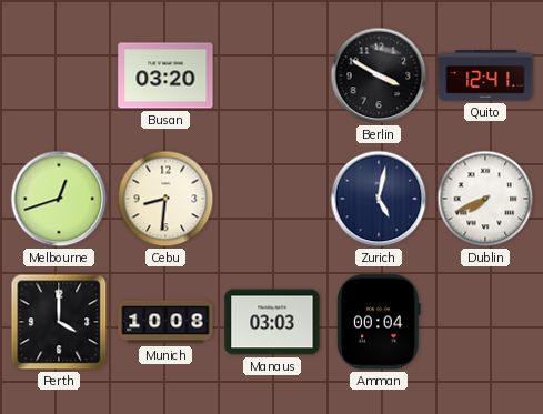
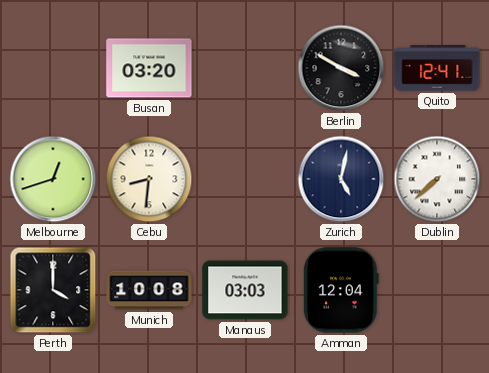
Dublin: 7:41 -> 7:38 (437, 179)
Amman: 00:04 -> 12:04 (341, 290)
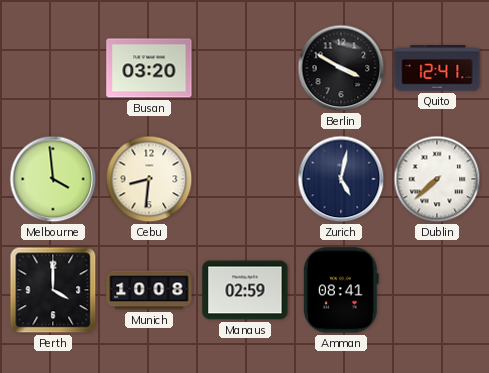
Melbourne: 12:42 -> 3:59 (53, 179)
Manaus: 03:03 -> 02:59 (245, 290)
Amman: 12:04 -> 08:41 (341, 290)
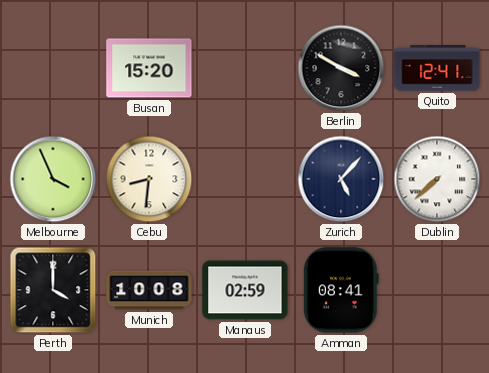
Busan: 03:20 -> 15:20 (149, 68)
Melbourne: 3:59 -> 3:56 (53, 179)
Zurich: 5:02 -> 5:07 (341, 179)
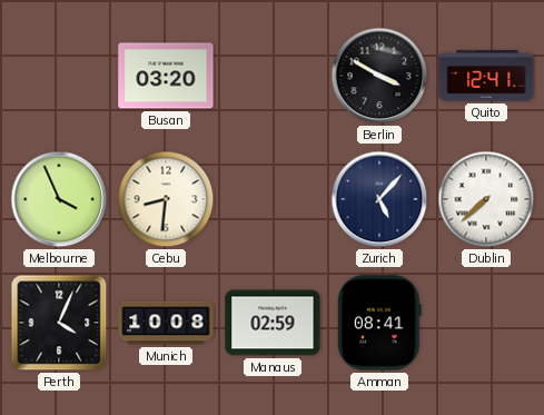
Busan: 15:20 -> 03:20 (166, 76)
Perth: 4:00 -> 4:04 (59, 323)
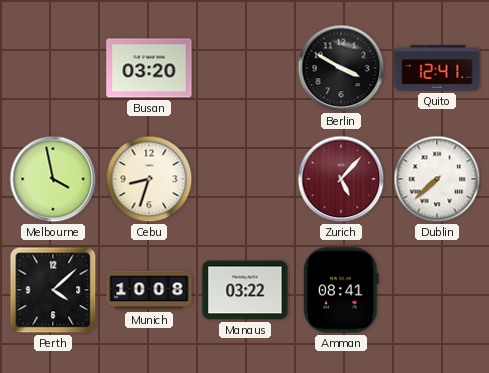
Melbourne: 3:56 -> 3:58 (53, 179)
Cebu: 8:31 -> 8:33 (149, 179)
Zurich dial: navy -> burgundy (341, 179)
Perth: 4:04 -> 4:08 (53, 290)
Manaus: 02:59 -> 03:22 (245, 290)
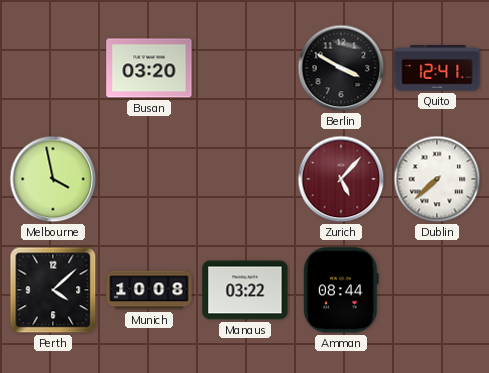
Cebu: 8:33 -> none (149, 179)
Amman: 08:41 -> 08:44 (341, 290)
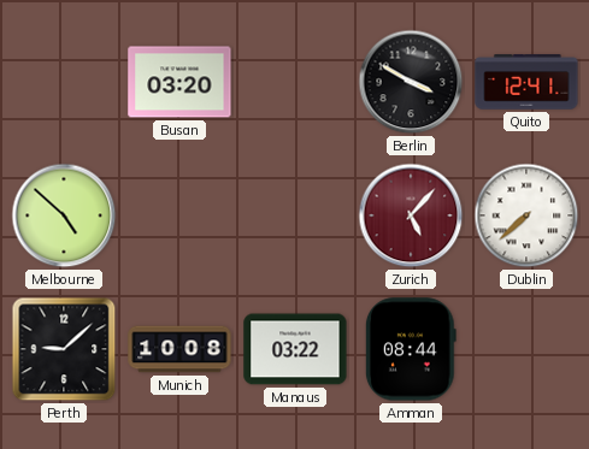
Melbourne: 3:58 -> 4:52 (64, 215)
Perth: 4:08 -> 9:08 (64, 349)
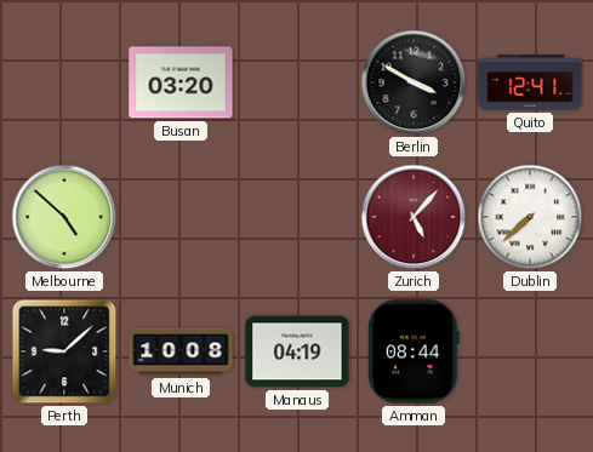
Manaus: 03:22 -> 04:19 (297, 351)
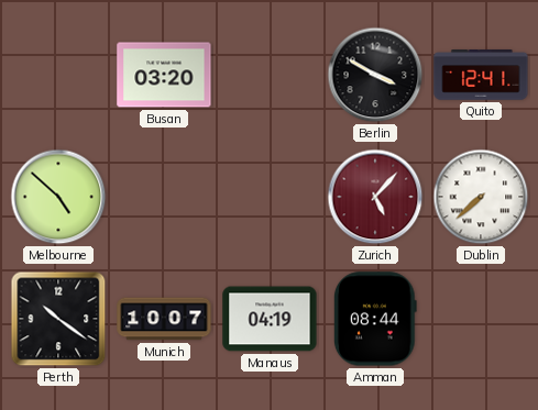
Perth: 9:08 -> 10:21 (58, 319)
Munich: 10:08 -> 10:07 (164, 319)
